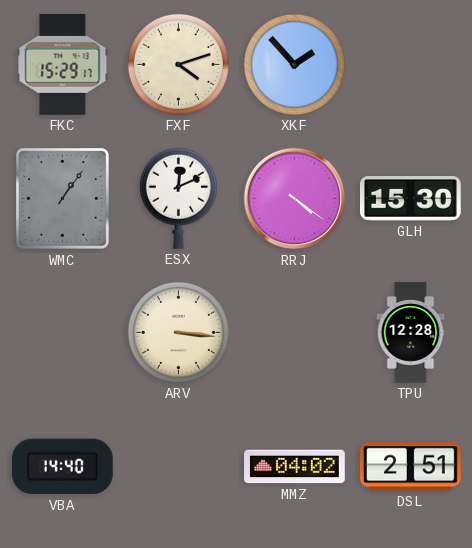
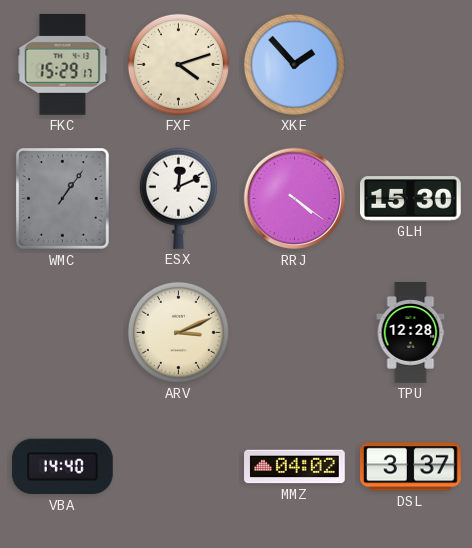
ARV: 3:16 -> 3:11 (178, 332)
DSL: 2:51 -> 3:37 (411, 467)
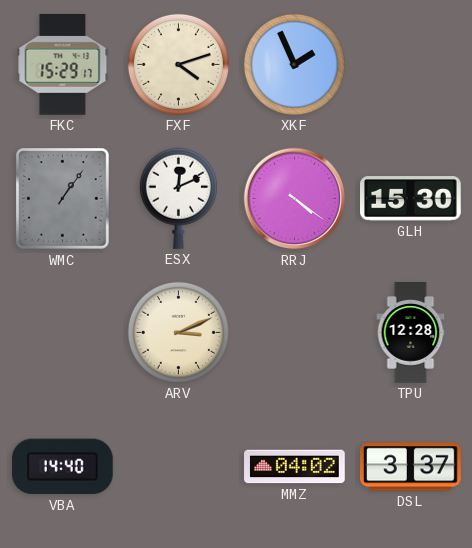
XKF: 1:53 -> 1:56 (294, 64)
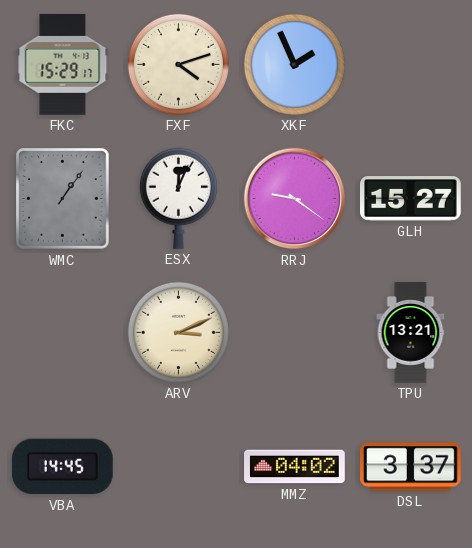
ESX: 12:11 -> 12:04 (178, 198)
RRJ: 4:21 -> 9:21 (295, 199)
GLH: 15:30 -> 15:27 (411, 199)
TPU: 12:28 -> 13:21 (411, 333)
VBA: 14:40 -> 14:45 (62, 467)
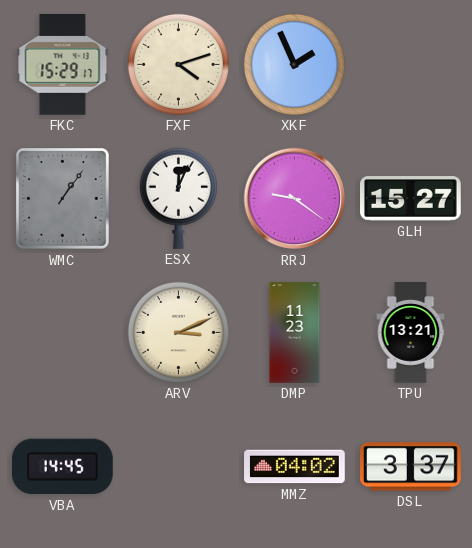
DMP: none -> 11:23 (295, 333)
